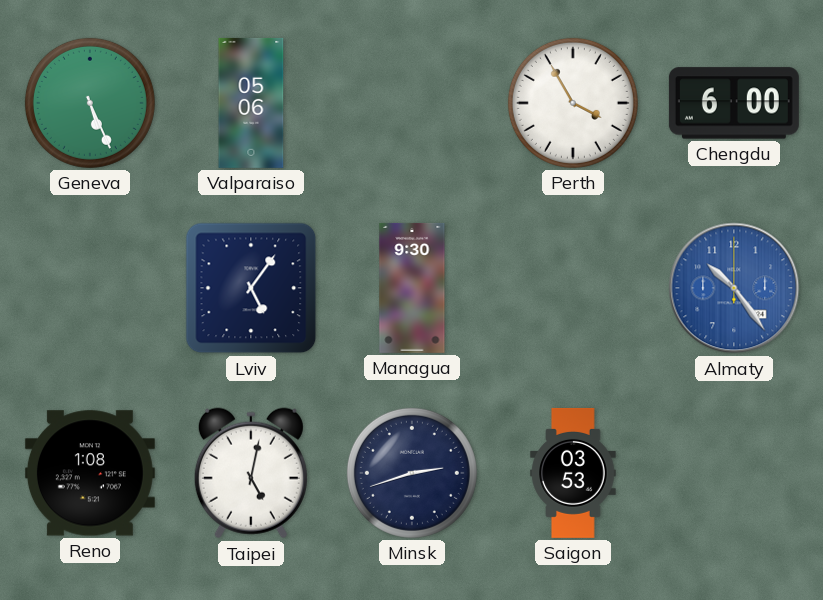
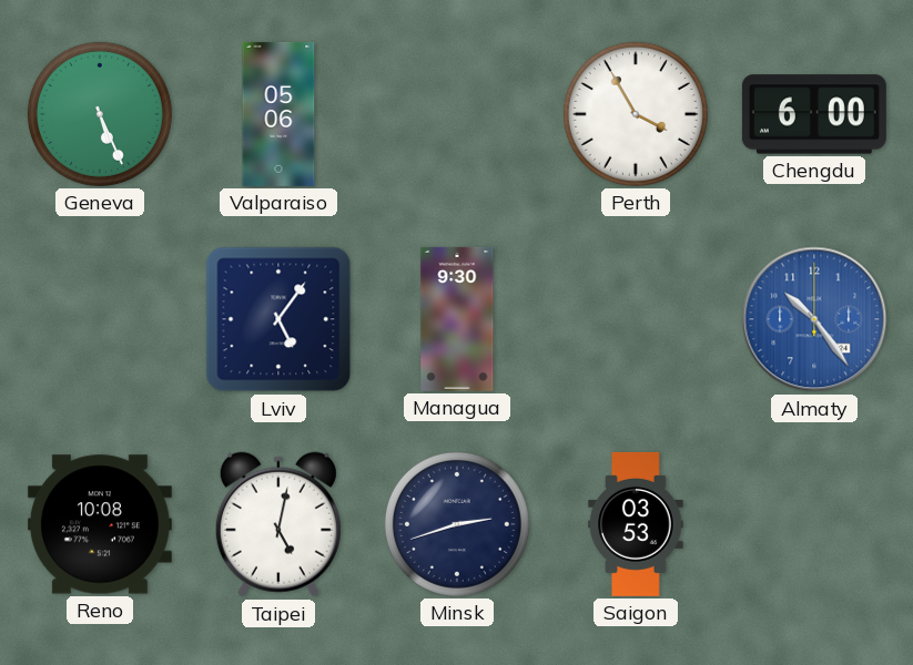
Reno: 1:08 -> 10:08 (100, 524)
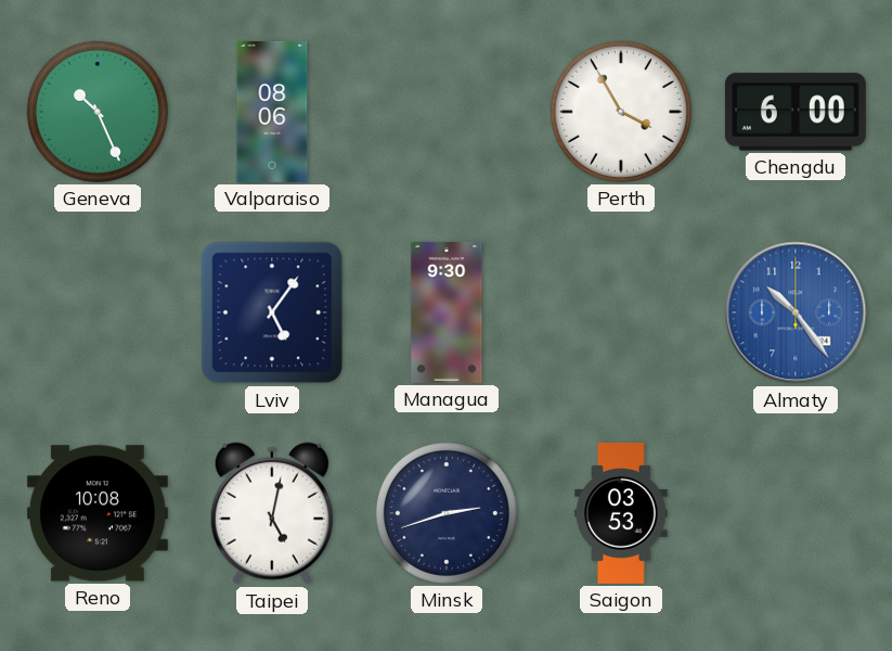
Geneva: 5:26 -> 10:26 (98, 112)
Valparaiso: 05:06 -> 08:06 (272, 112)
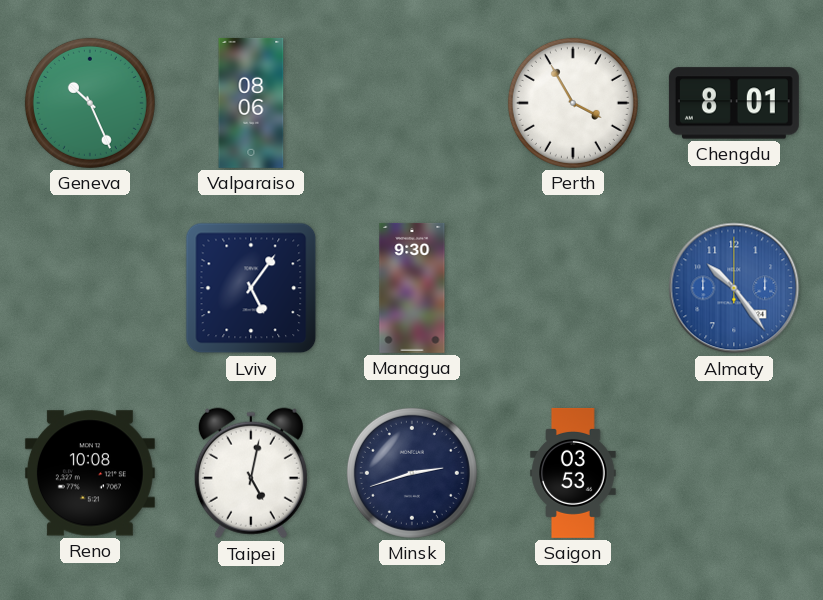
Chengdu: 6:00 -> 8:01 (734, 103)
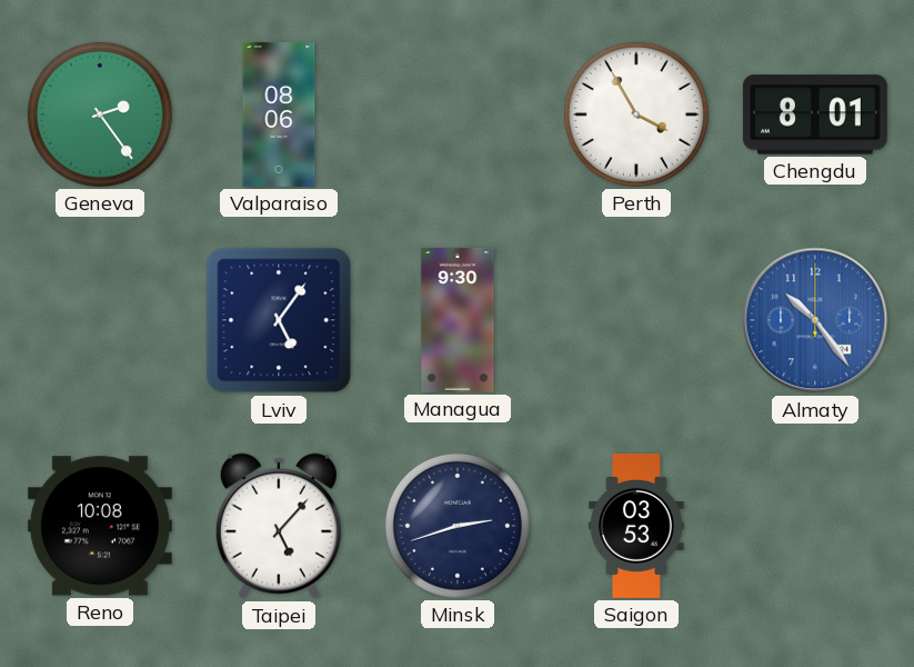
Geneva: 10:26 -> 2:24 (100, 115)
Taipei: 5:02 -> 5:07 (279, 526)
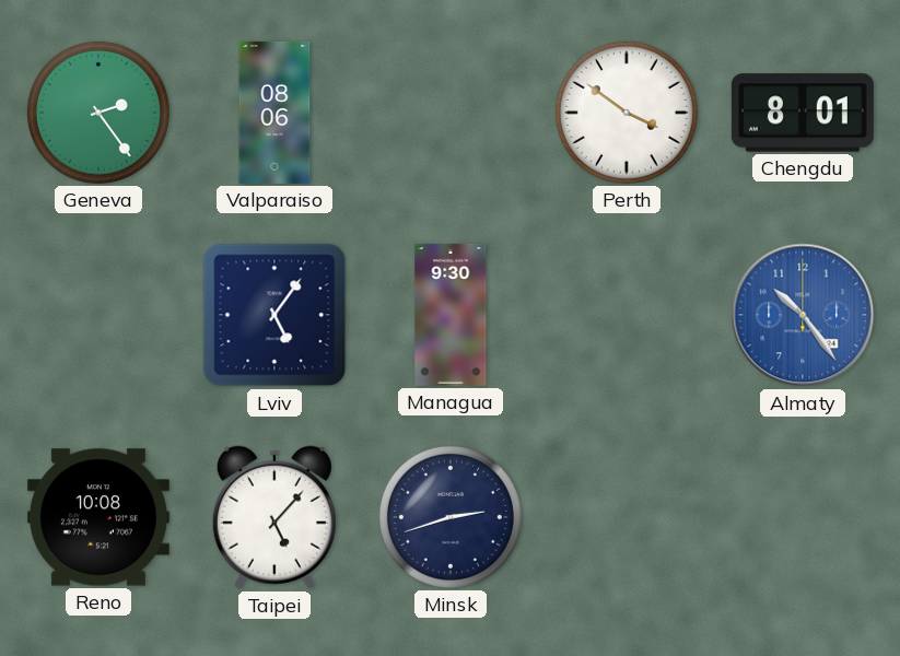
Perth: 3:55 -> 3:51 (627, 113)
Saigon: 03:53 -> none (636, 526)
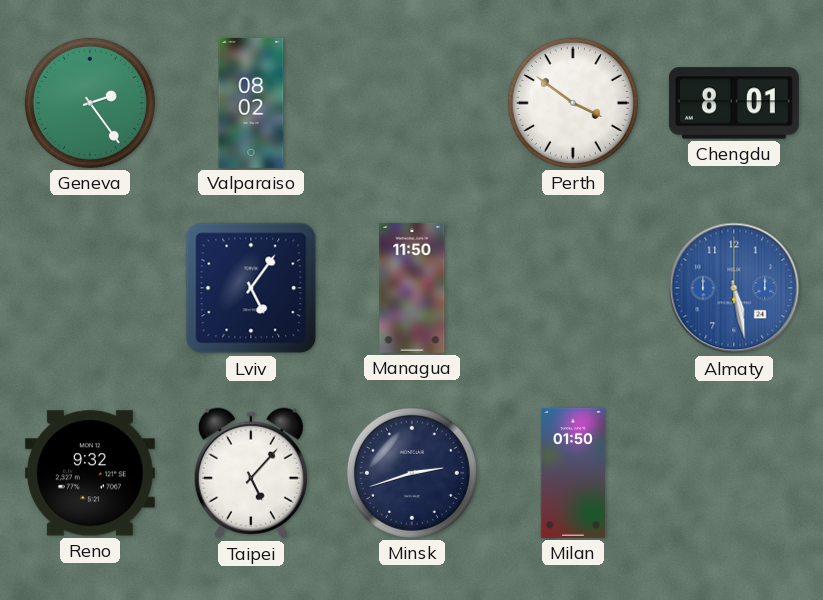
Valparaiso: 08:06 -> 08:02 (251, 103)
Managua: 9:30 -> 11:50 (412, 288)
Almaty: 10:24 -> 5:28 (734, 288)
Reno: 10:08 -> 9:32 (90, 473)
Milan: none -> 01:50 (573, 473)
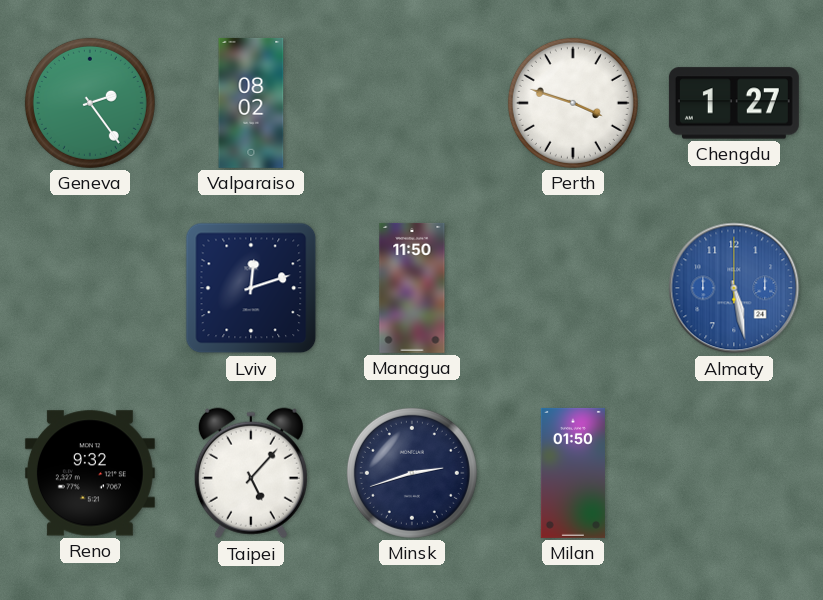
Perth: 3:51 -> 3:48 (573, 103)
Chengdu: 8:01 -> 1:27 (734, 103)
Lviv: 5:06 -> 12:12 (251, 288)
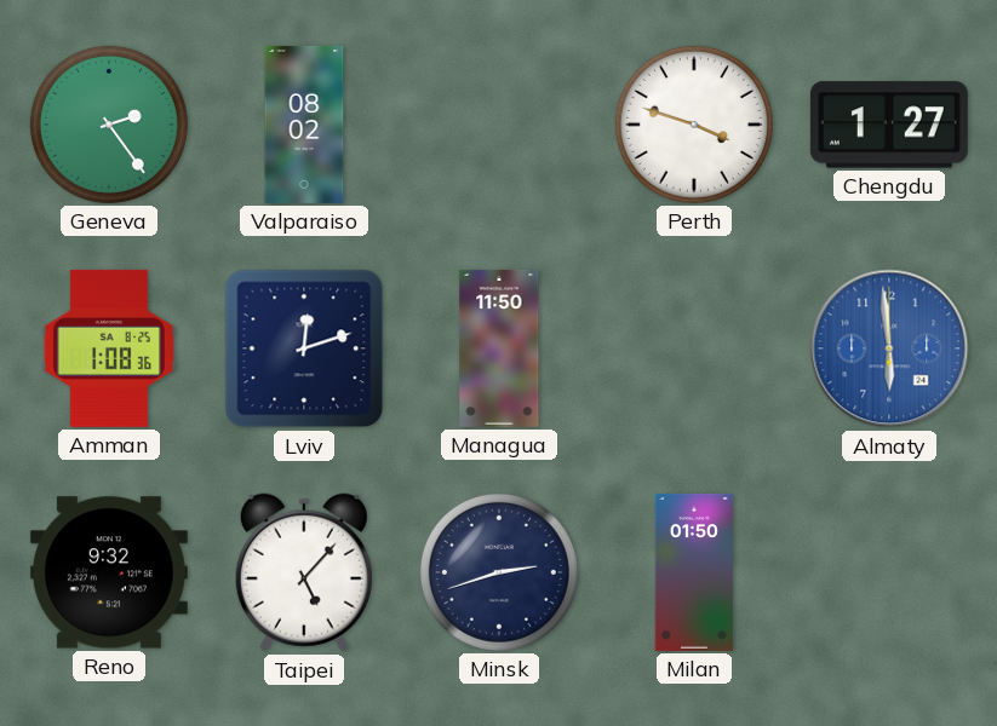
Amman: none -> 1:08 (108, 348)
Almaty: 5:28 -> 5:59 (889, 348)
